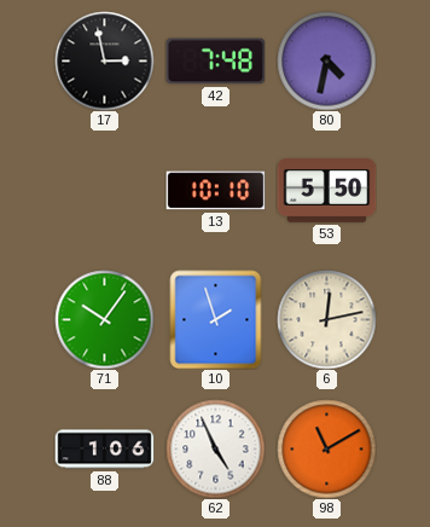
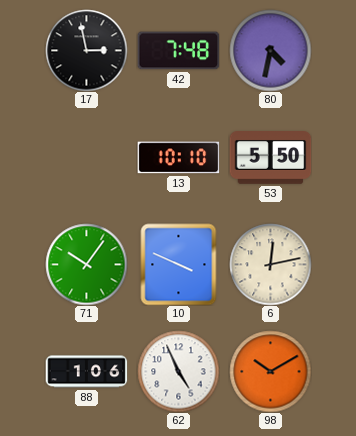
10: 1:57 -> 3:49 (179, 264)
98: 11:10 -> 10:10 (270, 371)
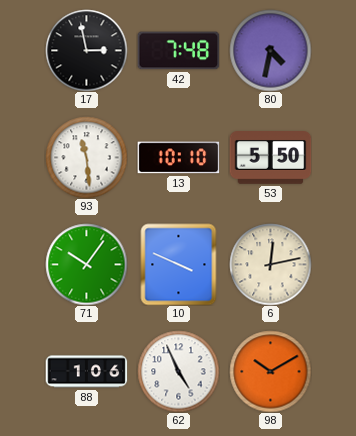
93: none -> 11:29 (86, 157)
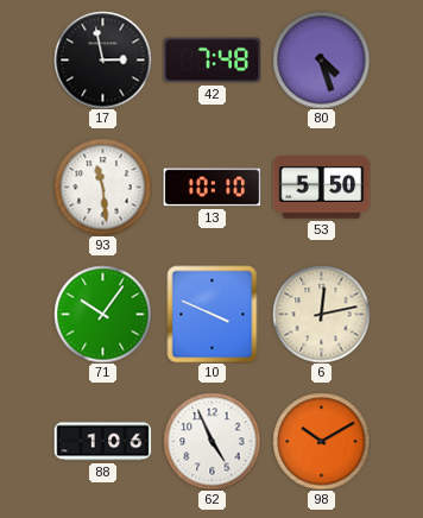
80: 4:32 -> 4:27 (321, 59)
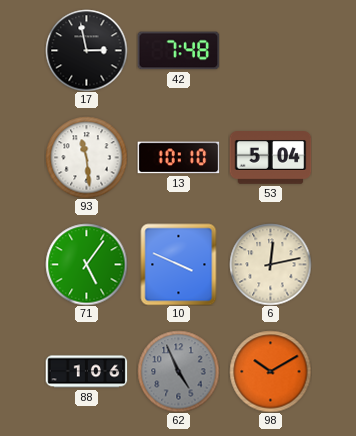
80: 4:27 -> none (321, 59)
53: 5:50 -> 5:04 (270, 158)
71: 10:06 -> 5:06 (86, 264)
62 dial: white -> grey (178, 371)
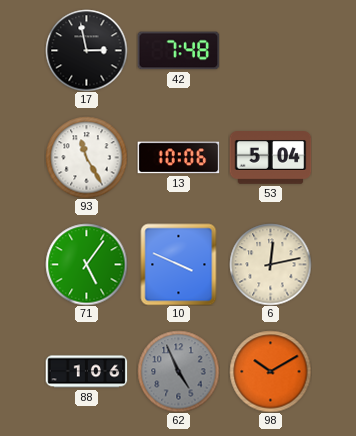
93: 11:29 -> 11:25 (86, 157)
13: 10:10 -> 10:06 (178, 158)
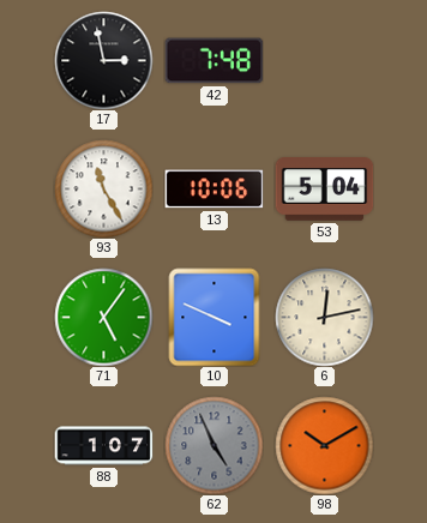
88: 1:06 -> 1:07 (103, 446)
